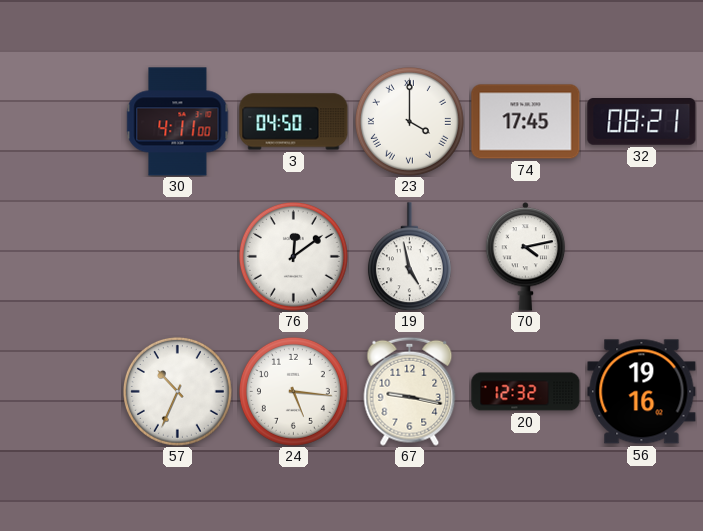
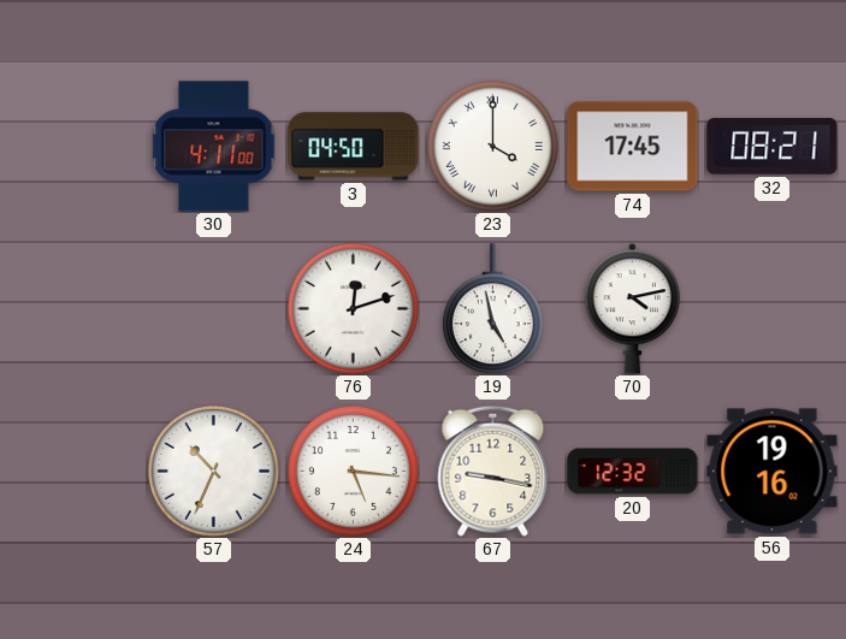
76: 12:09 -> 12:12 (353, 308)
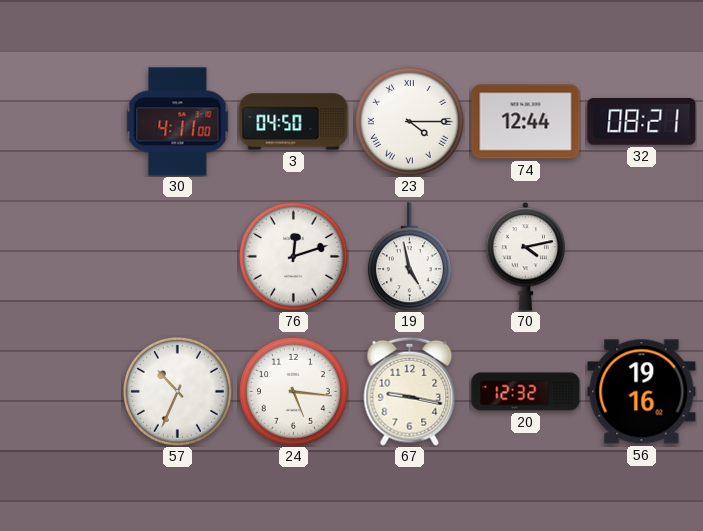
23: 4:00 -> 4:15 (409, 121)
74: 17:45 -> 12:44 (526, 122)
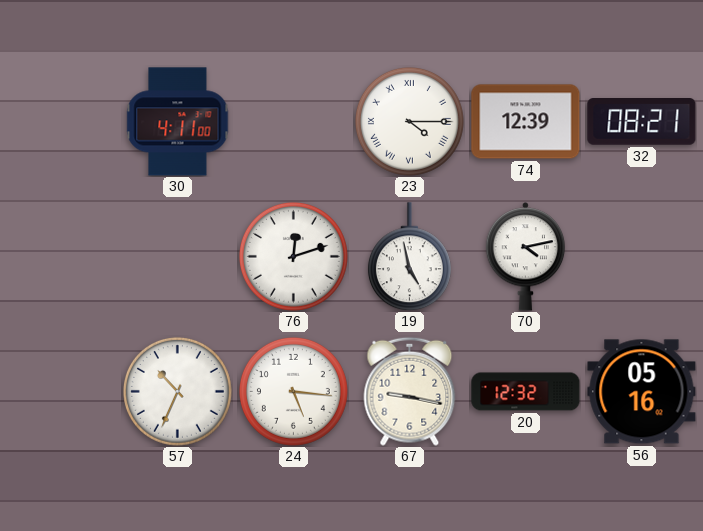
3: 04:50 -> none (294, 122)
74: 12:44 -> 12:39 (526, 122)
56: 19:16 -> 05:16 (642, 392)
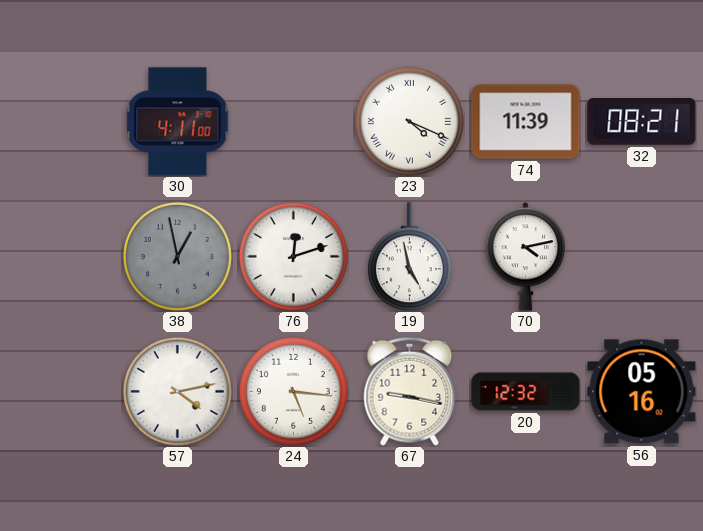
23: 4:15 -> 4:19 (409, 121)
74: 12:39 -> 11:39 (526, 122)
38: none -> 12:58 (177, 256)
57: 10:34 -> 4:13 (177, 391)
